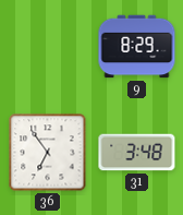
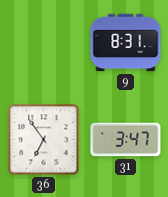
9: 8:29 -> 8:31 (126, 43)
31: 3:48 -> 3:47 (126, 140)
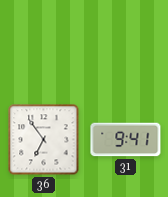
9: 8:31 -> none (126, 43)
31: 3:47 -> 9:41 (126, 140)
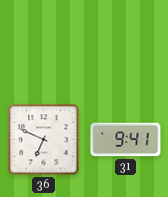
36: 6:54 -> 6:49 (44, 140)
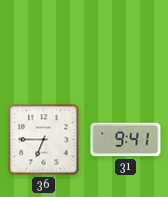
36: 6:49 -> 6:45 (44, 140)
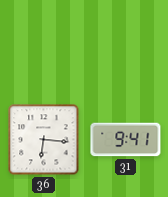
36: 6:45 -> 6:16 (44, 140)
